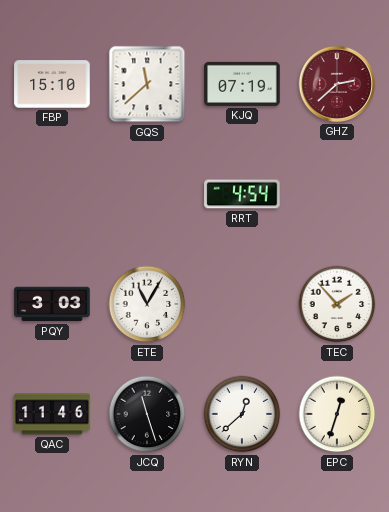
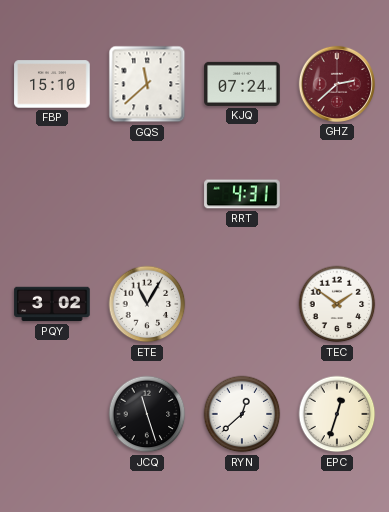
KJQ: 07:19 -> 07:24 (242, 84)
RRT: 4:54 -> 4:31 (242, 194)
PQY: 3:03 -> 3:02 (52, 304)
TEC: 1:53 -> 1:51 (337, 304)
QAC: 11:46 -> none (52, 414)
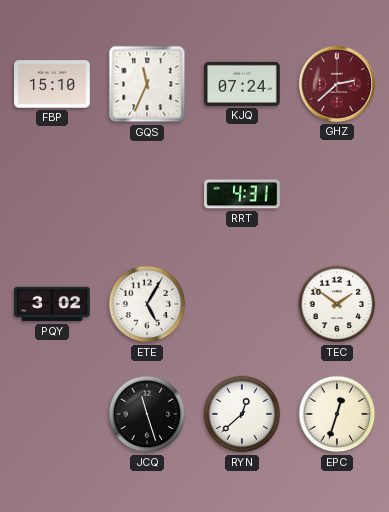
GQS: 11:38 -> 11:34 (147, 84)
ETE: 11:05 -> 5:05 (147, 304)
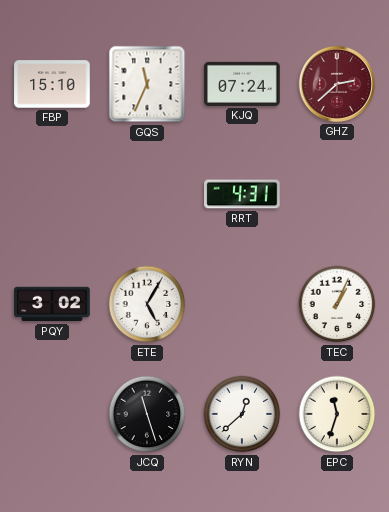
TEC: 1:51 -> 1:04 (337, 304)
EPC: 12:33 -> 11:33 (337, 414)
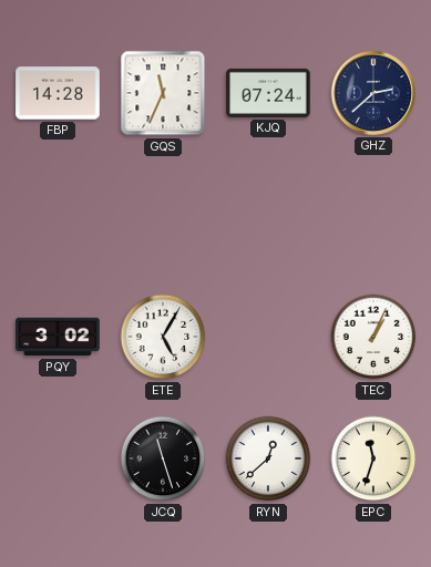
FBP: 15:10 -> 14:28 (58, 93)
GHZ dial: burgundy -> navy (373, 93)
RRT: 4:31 -> none (242, 194)
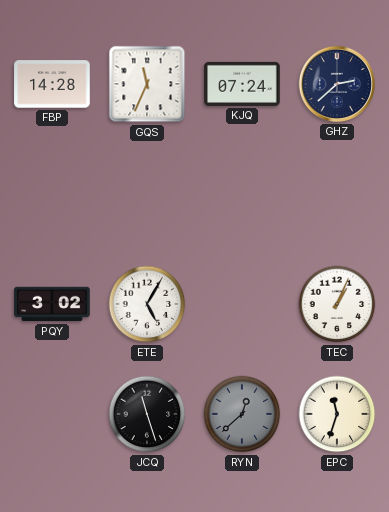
RYN dial: white -> grey (242, 414)
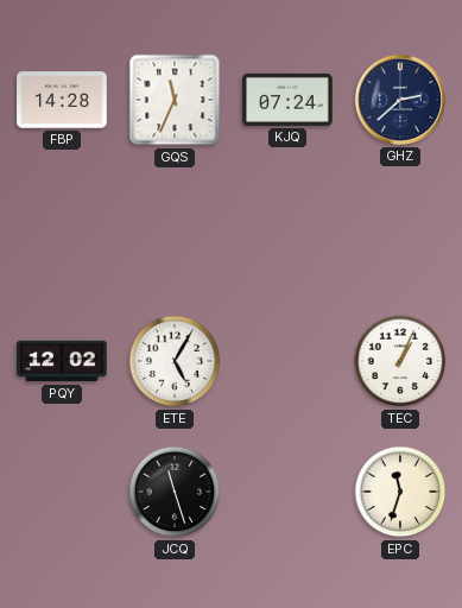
PQY: 3:02 -> 12:02 (62, 361)
RYN: 12:38 -> none (242, 414)
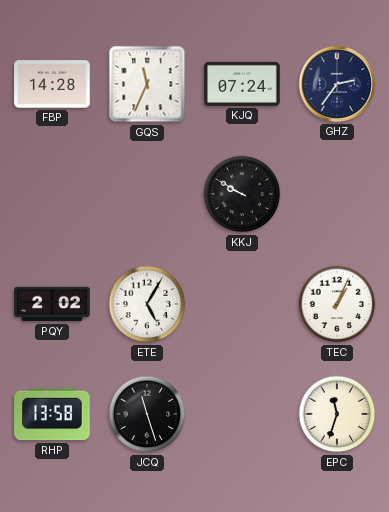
GHZ: 2:38 -> 2:36 (337, 84)
KKJ: none -> 9:50 (242, 194)
PQY: 12:02 -> 2:02 (52, 304)
RHP: none -> 13:58 (52, 414)
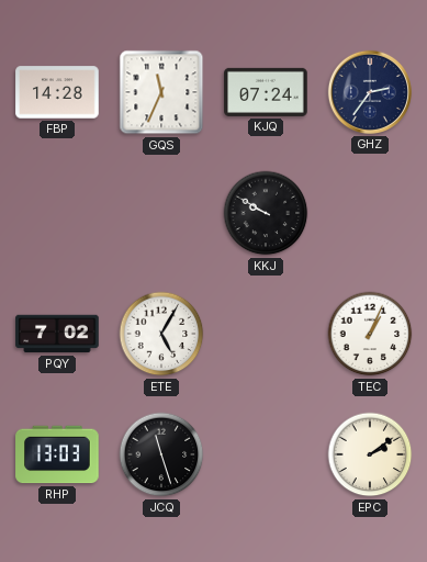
PQY: 2:02 -> 7:02 (57, 334)
RHP: 13:58 -> 13:03 (57, 454)
EPC: 11:33 -> 2:09 (370, 454)
